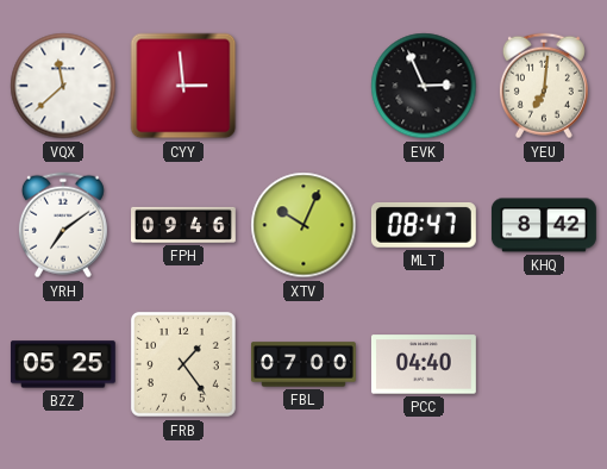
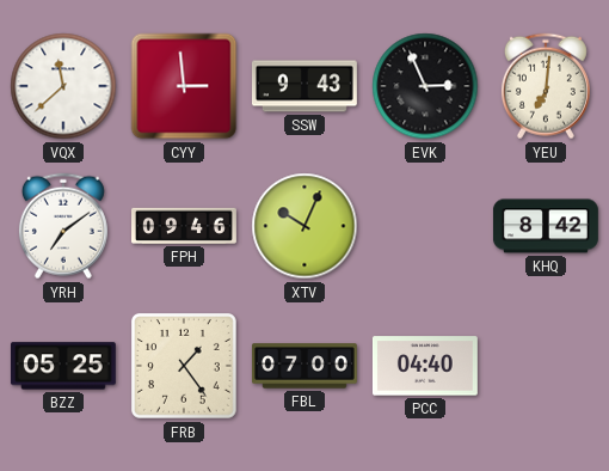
SSW: none -> 9:43 (304, 86)
MLT: 08:47 -> none (424, 225)
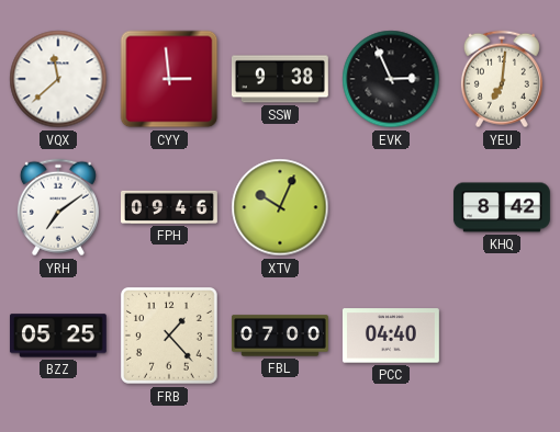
SSW: 9:43 -> 9:38 (280, 79)
FRB: 1:24 -> 1:23 (169, 336)
